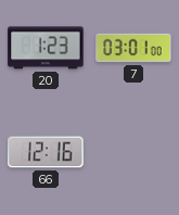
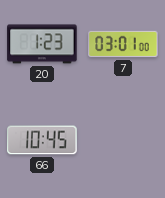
66: 12:16 -> 10:45 (42, 140)
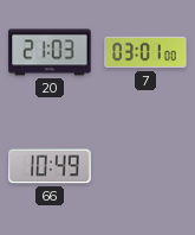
20: 1:23 -> 21:03 (50, 52)
66: 10:45 -> 10:49 (50, 166)
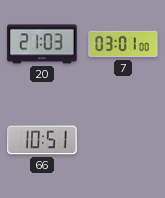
66: 10:49 -> 10:51 (42, 140)
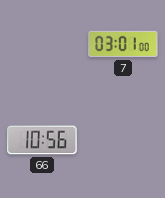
20: 21:03 -> none (42, 44)
66: 10:51 -> 10:56 (42, 140)
